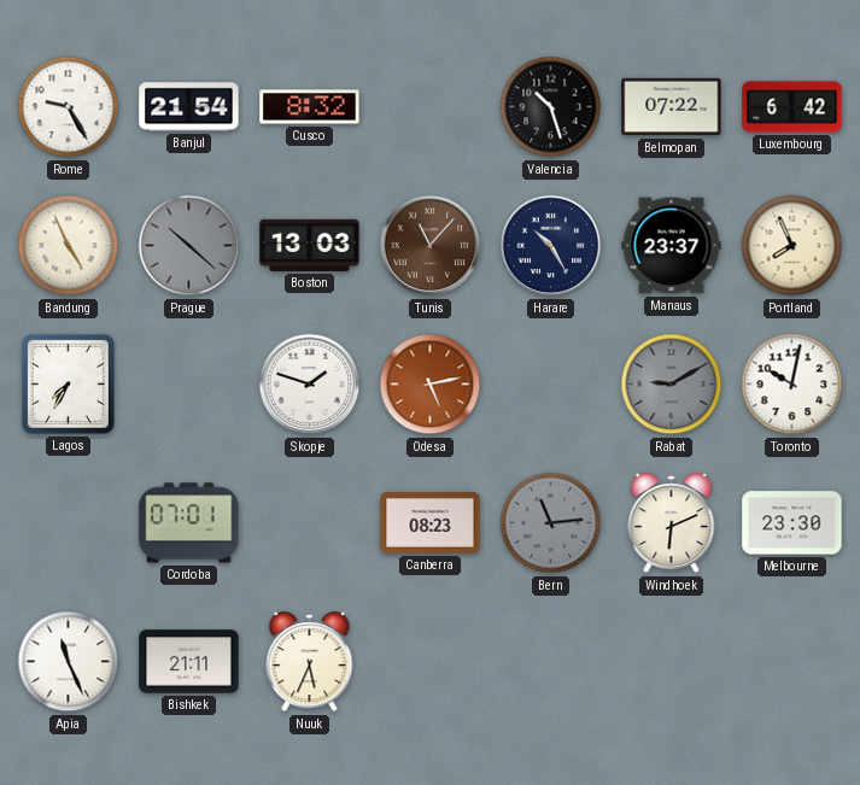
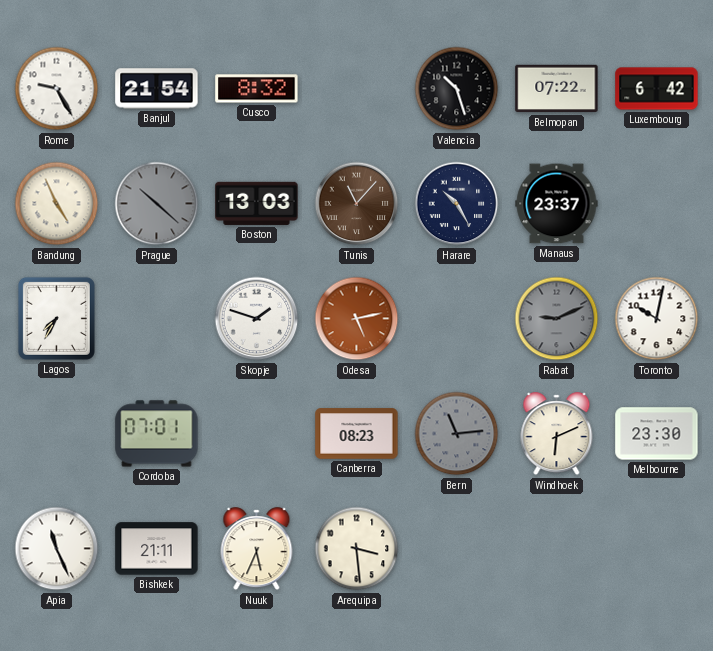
Portland: 7:56 -> none (792, 246)
Rabat: 9:10 -> 9:11 (557, 319)
Arequipa: none -> 3:29 (357, 549)
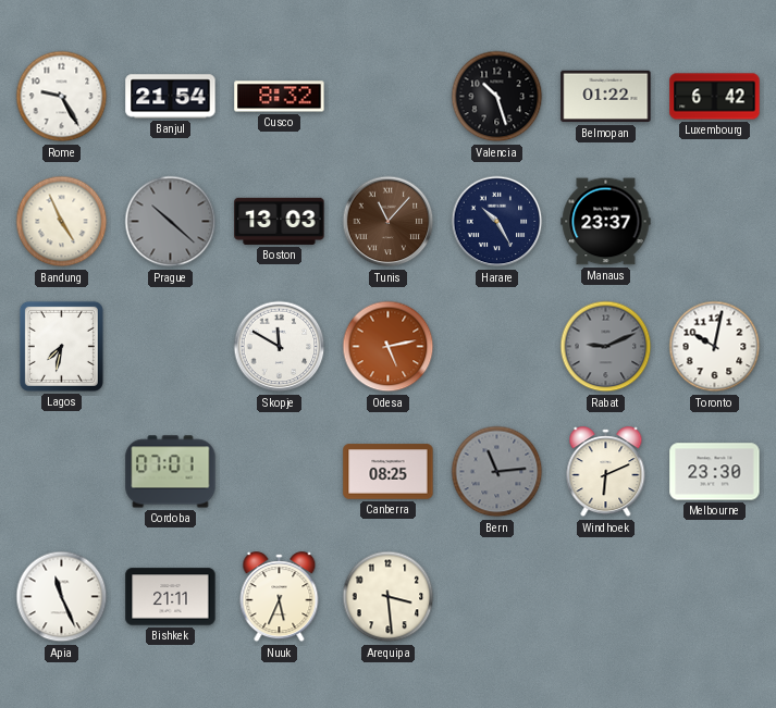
Belmopan: 07:22 -> 01:22 (606, 97)
Lagos: 7:35 -> 7:32 (61, 346)
Skopje: 1:48 -> 11:50 (280, 347)
Canberra: 08:23 -> 08:25 (389, 472)
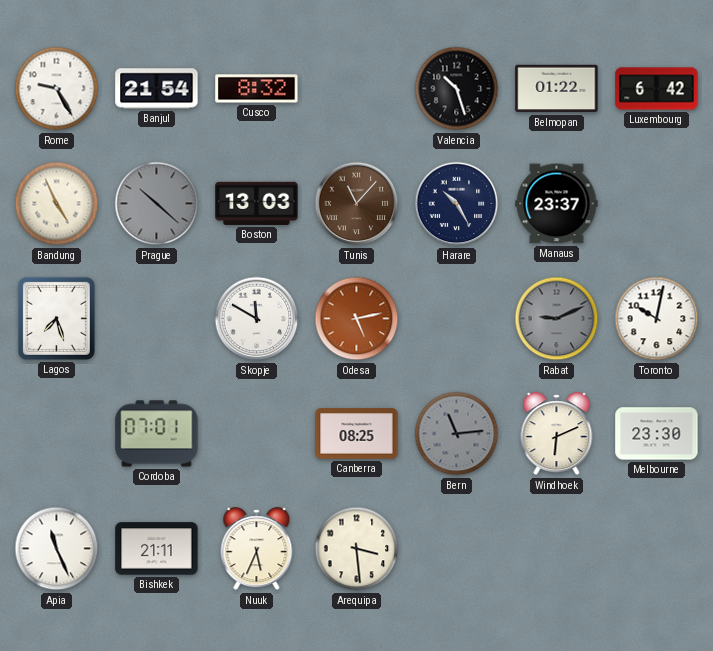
Lagos: 7:32 -> 7:27 (56, 318)
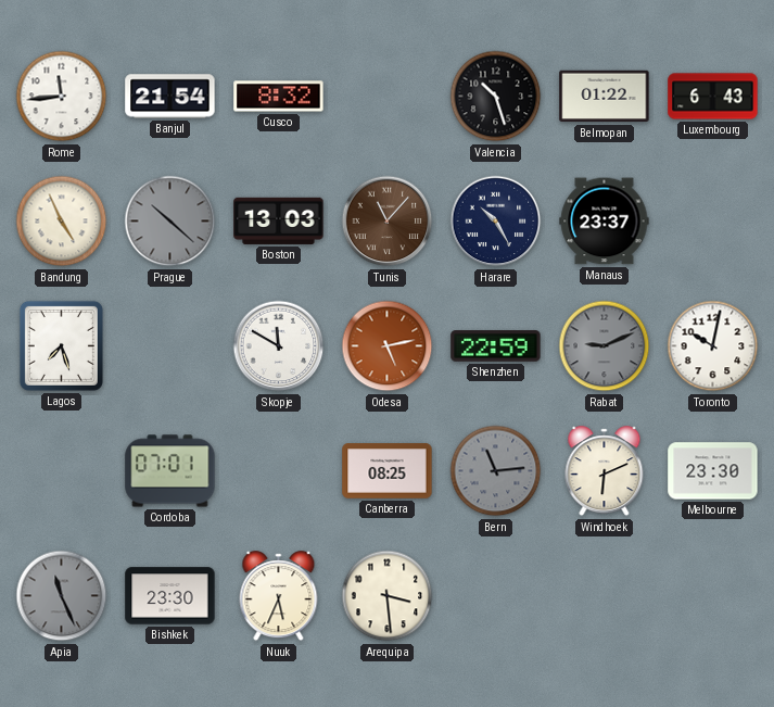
Rome: 9:25 -> 11:44 (62, 97)
Luxembourg: 6:42 -> 6:43 (713, 97)
Shenzhen: none -> 22:59 (496, 346)
Apia dial: white -> grey (62, 596)
Bishkek: 21:11 -> 23:30 (170, 596)
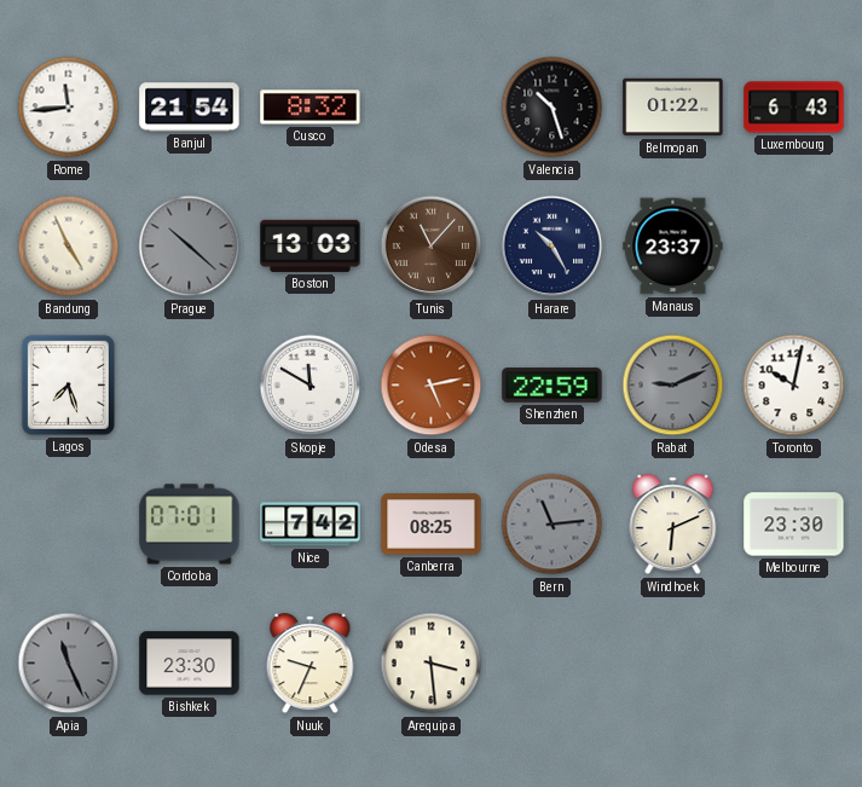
Nice: none -> 7:42 (311, 525)
Nuuk: 5:34 -> 9:34 (311, 664)
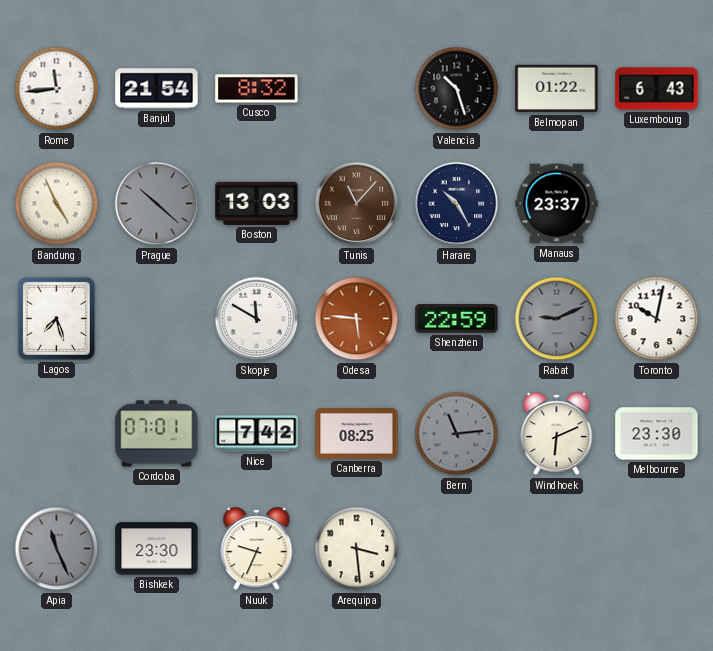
Odesa: 5:13 -> 5:46 (357, 319)
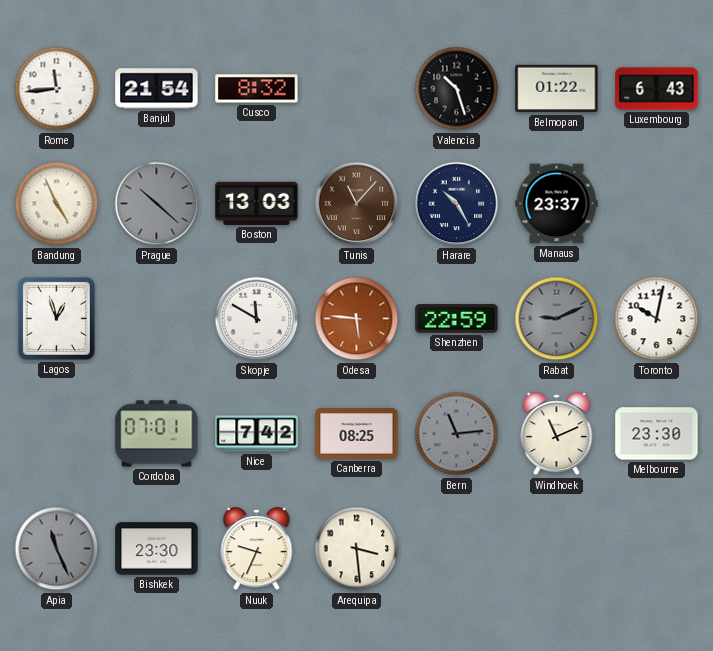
Lagos: 7:27 -> 12:57 (56, 318)
Windhoek: 6:11 -> 11:11 (557, 434)
